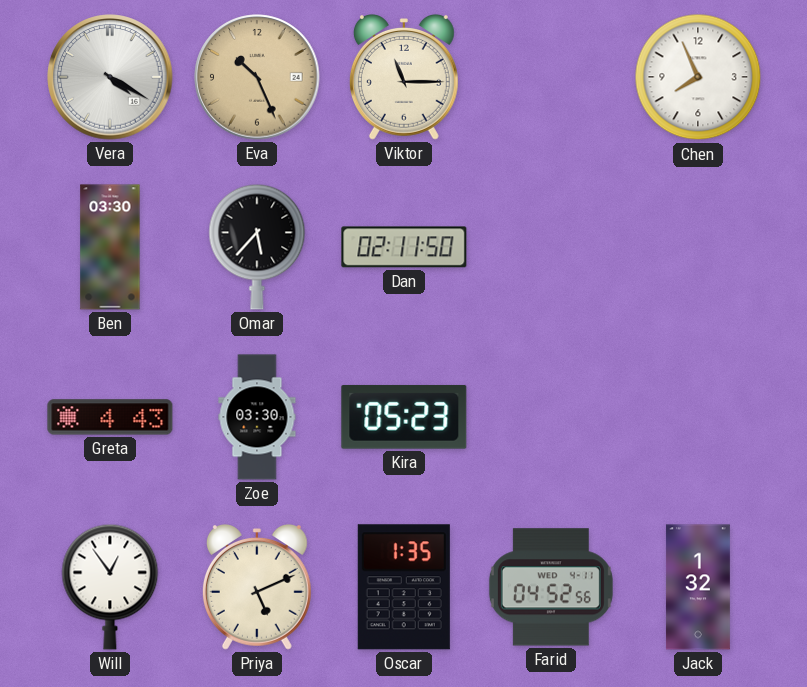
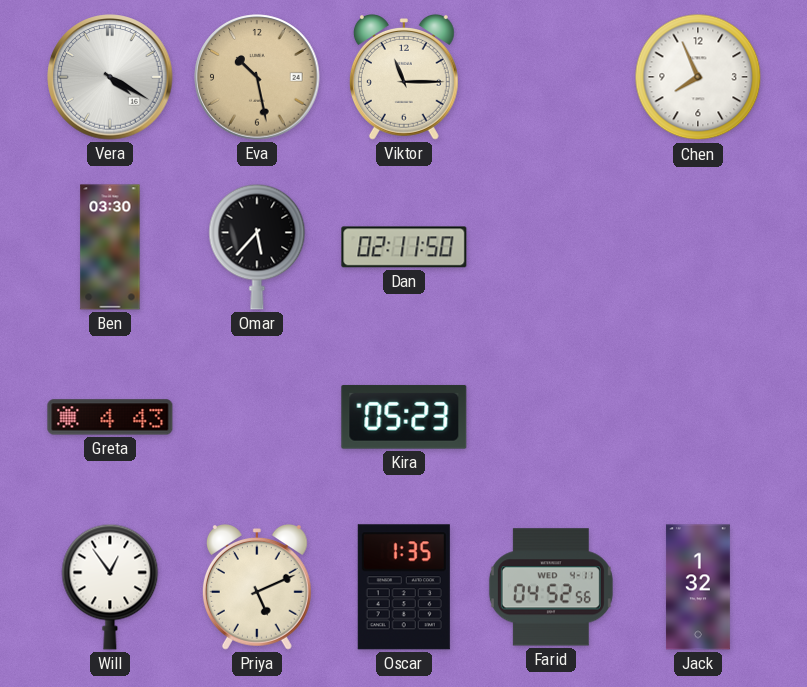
Eva: 10:26 -> 10:28 (257, 77)
Zoe: 03:30 -> none (257, 417)
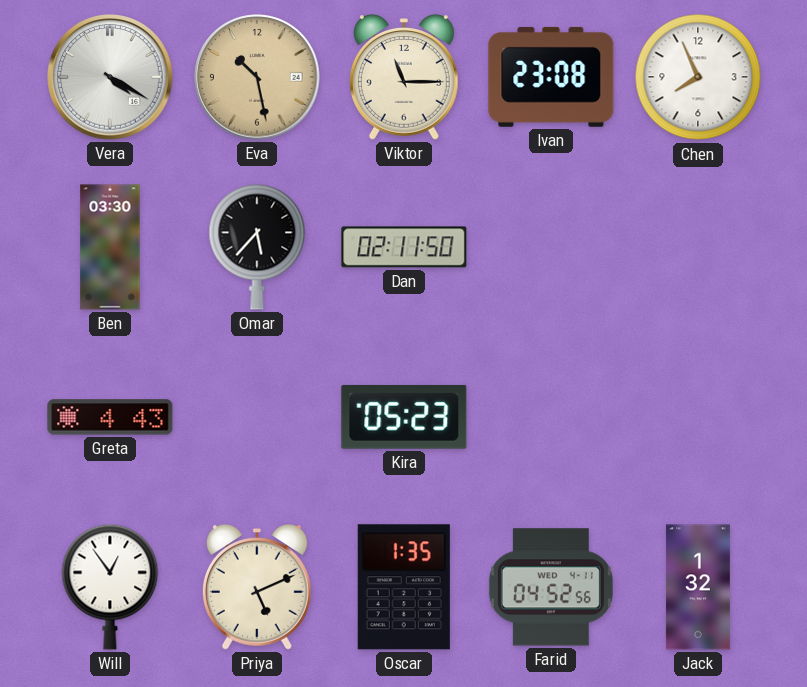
Ivan: none -> 23:08 (551, 77)
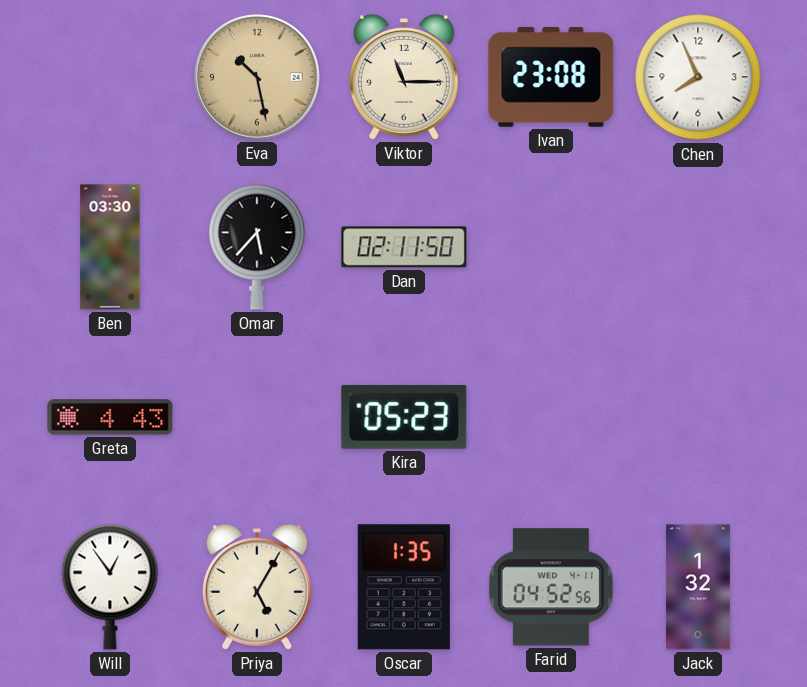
Vera: 4:20 -> none (110, 77)
Priya: 5:11 -> 5:05 (257, 588)
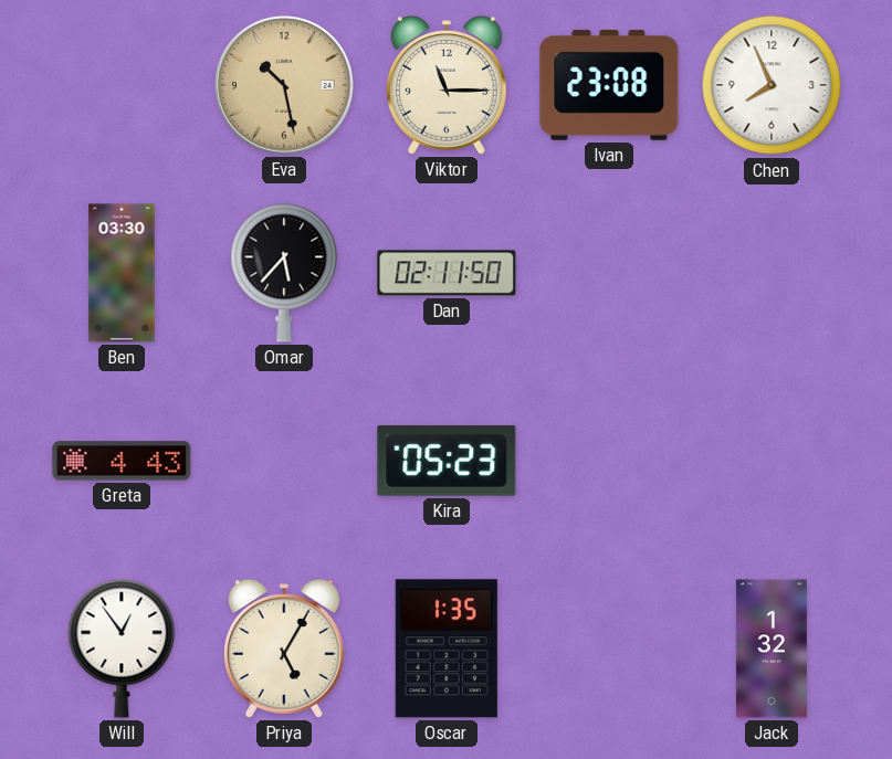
Farid: 04:52 -> none (551, 587)
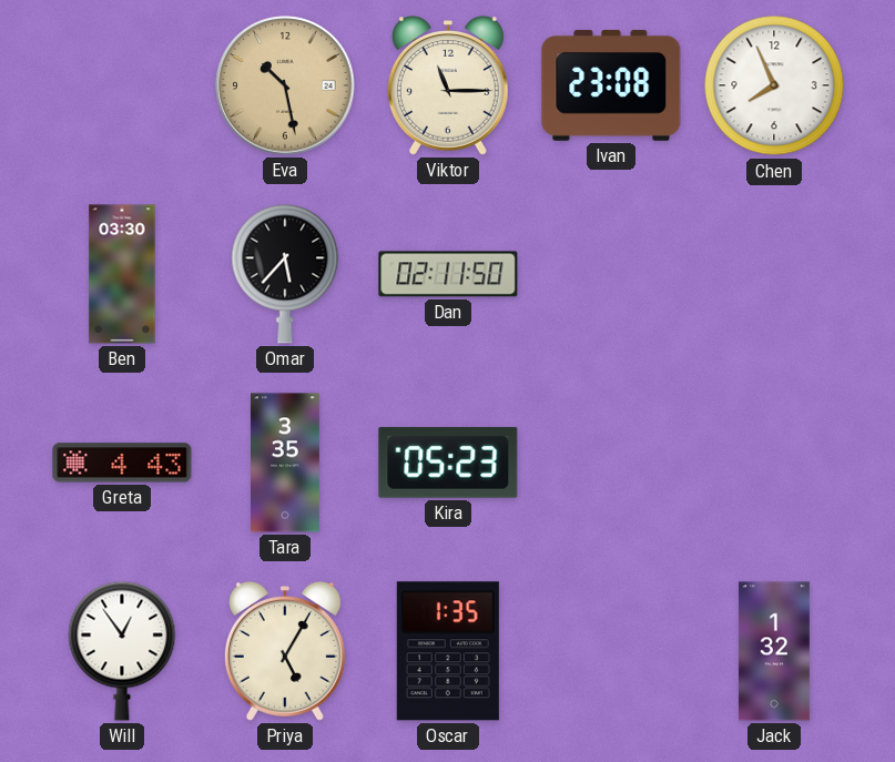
Tara: none -> 3:35 (285, 463)
